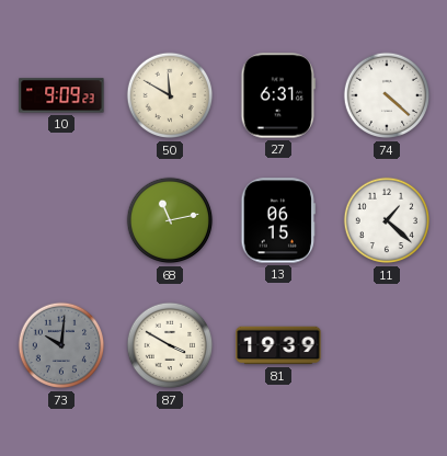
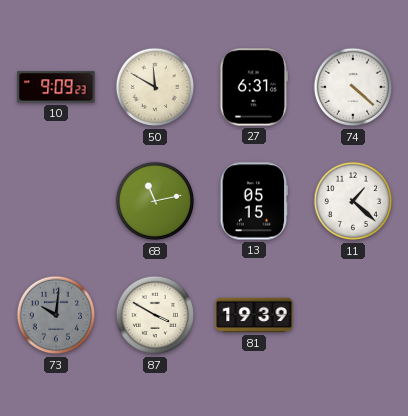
13: 06:15 -> 05:15 (253, 201)
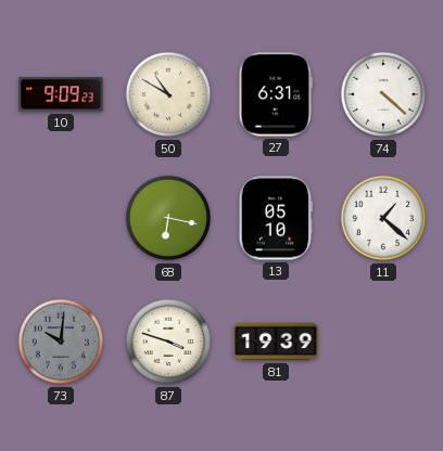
50: 11:50 -> 10:50 (168, 94)
68: 11:13 -> 6:17 (168, 218)
13: 05:15 -> 05:10 (275, 218)
87: 3:50 -> 3:48 (168, 342)
